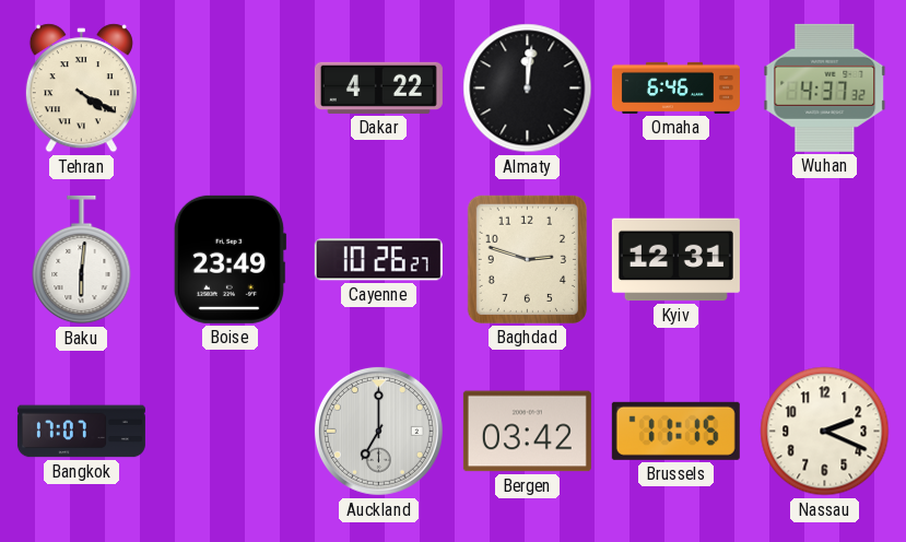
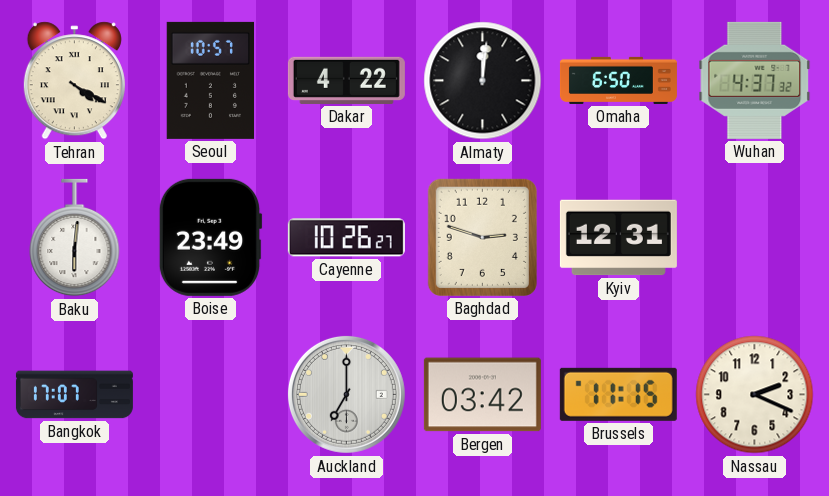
Seoul: none -> 10:57 (210, 80)
Omaha: 6:46 -> 6:50 (618, 80)
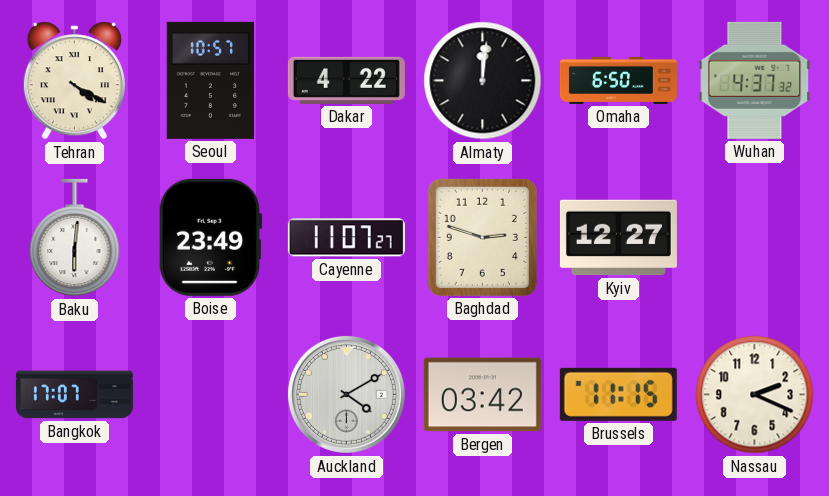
Cayenne: 10:26 -> 11:07 (346, 238)
Kyiv: 12:31 -> 12:27 (618, 238)
Auckland: 7:00 -> 4:10 (346, 394)
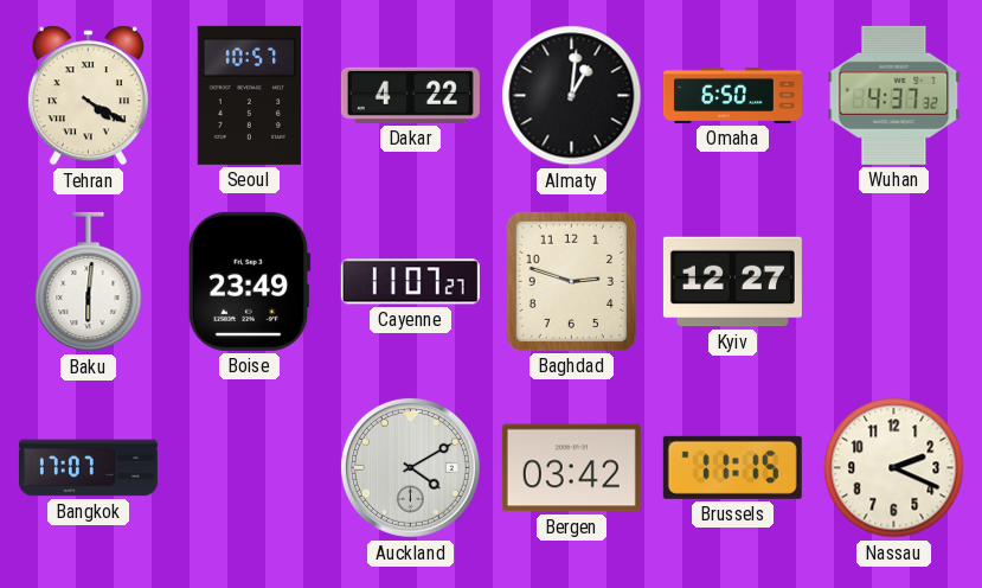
Almaty: 12:01 -> 1:01 (572, 96)
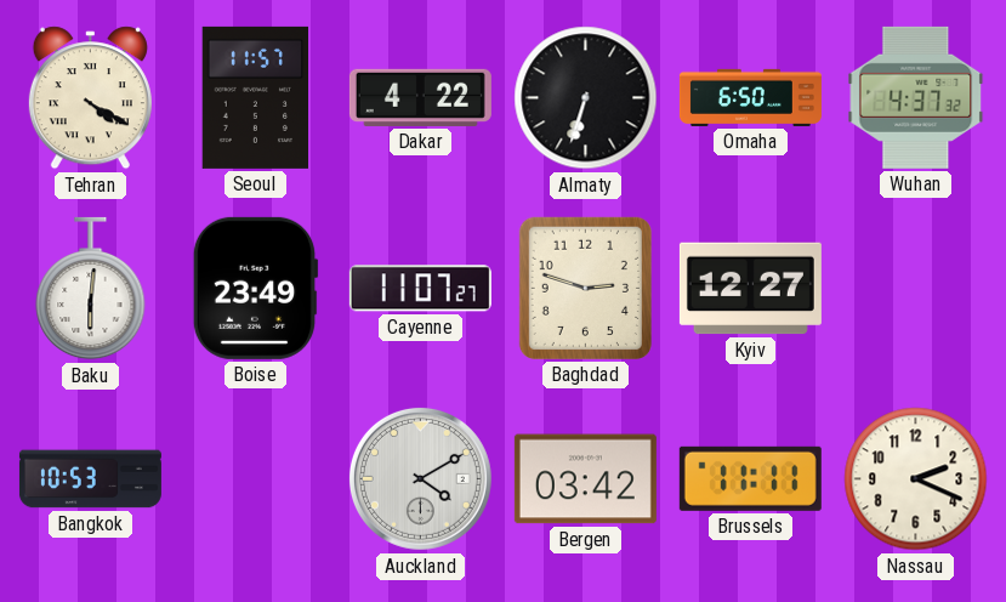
Seoul: 10:57 -> 11:57 (255, 97)
Almaty: 1:01 -> 6:33 (586, 98)
Bangkok: 17:07 -> 10:53 (90, 479)
Brussels: 11:15 -> 11:11 (750, 478)
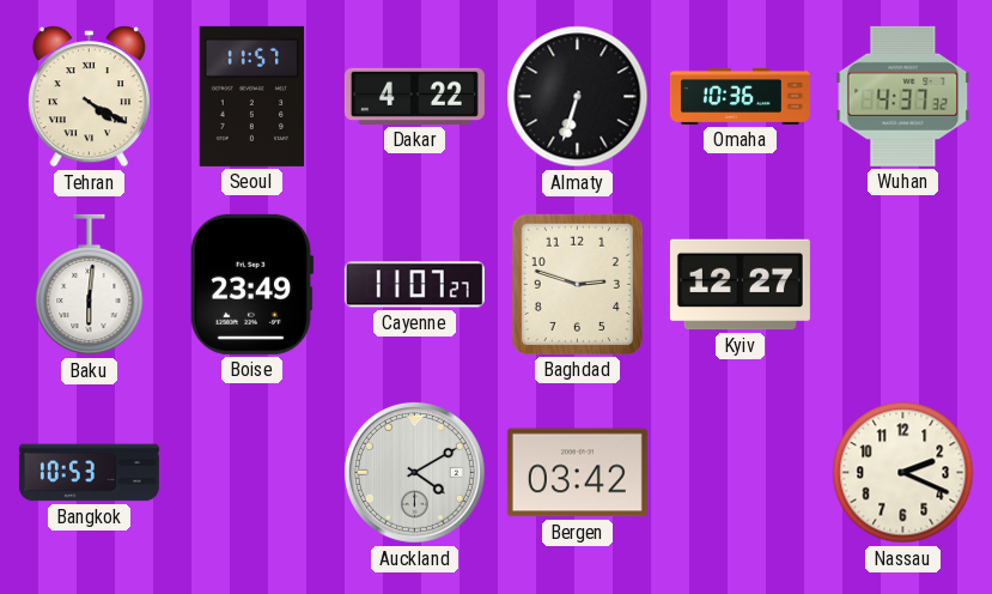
Omaha: 6:50 -> 10:36 (740, 96)
Brussels: 11:11 -> none (750, 478)
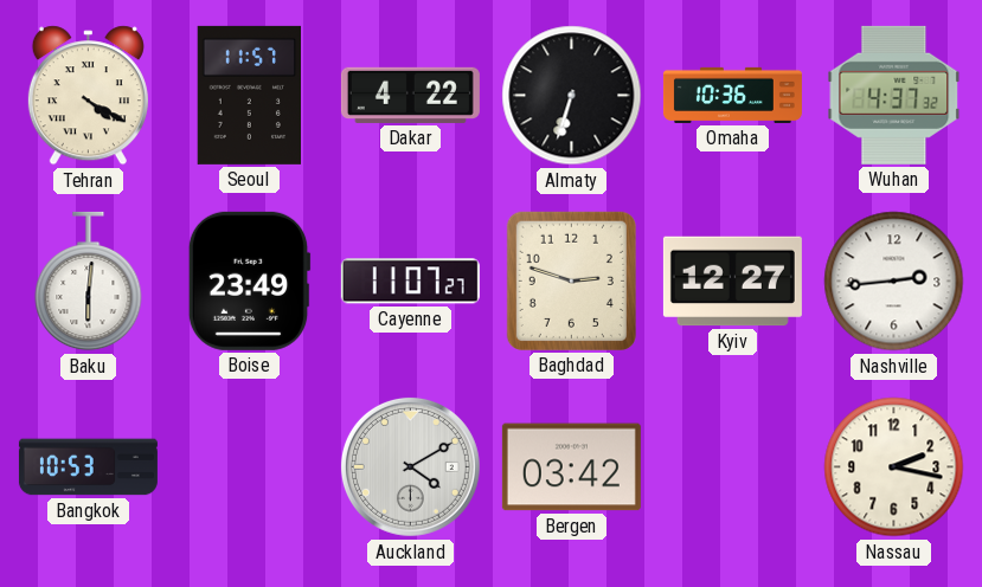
Nashville: none -> 2:44 (894, 282)
Nassau: 2:19 -> 2:17 (894, 467)
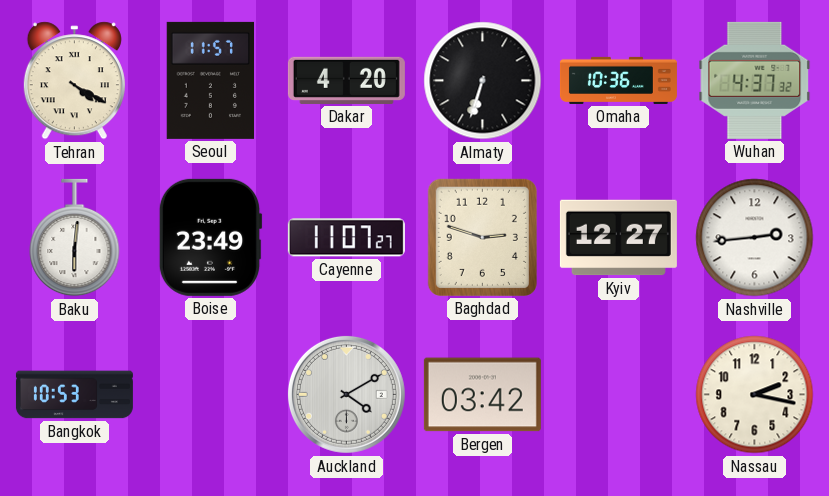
Dakar: 4:22 -> 4:20 (346, 80)
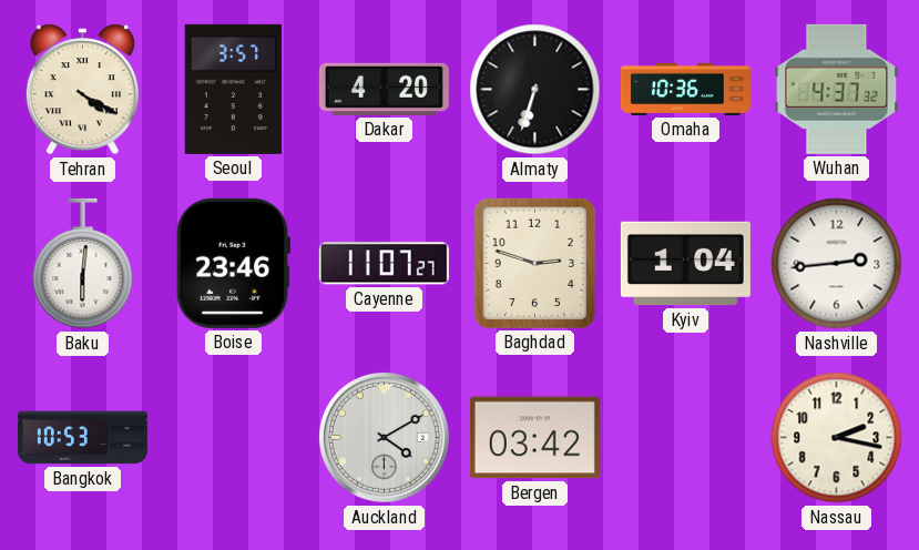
Seoul: 11:57 -> 3:57 (233, 89)
Boise: 23:49 -> 23:46 (233, 263)
Kyiv: 12:27 -> 1:04 (685, 264)
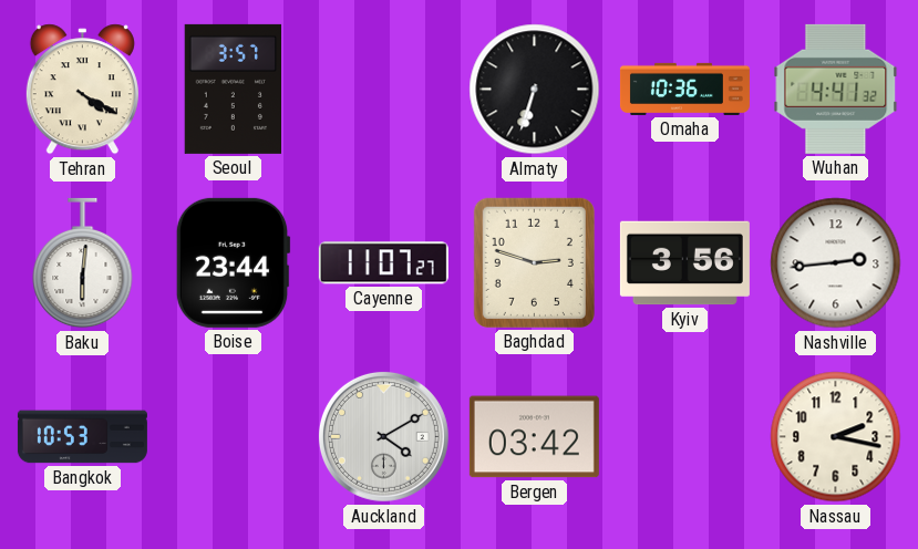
Dakar: 4:20 -> none (384, 89)
Wuhan: 4:37 -> 4:41 (836, 89)
Boise: 23:46 -> 23:44 (233, 262)
Kyiv: 1:04 -> 3:56 (684, 263)
